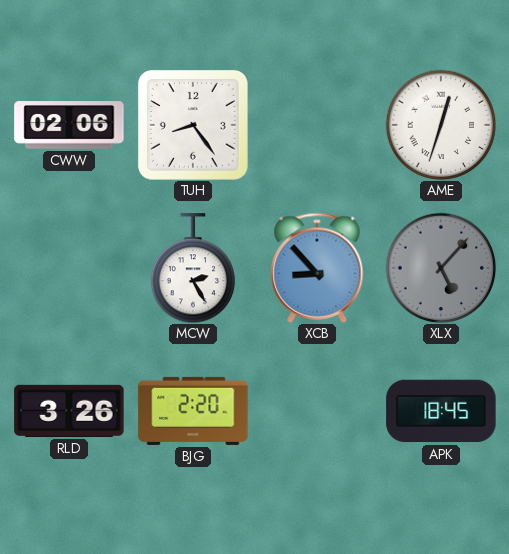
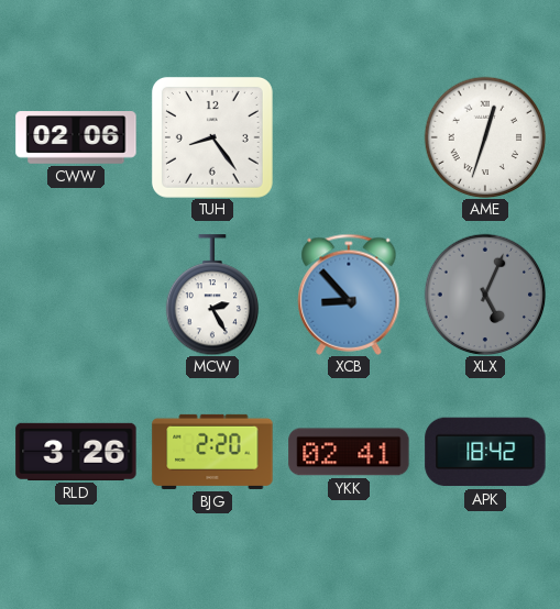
XLX: 5:07 -> 5:04 (485, 295)
YKK: none -> 02:41 (349, 452)
APK: 18:45 -> 18:42 (485, 452)
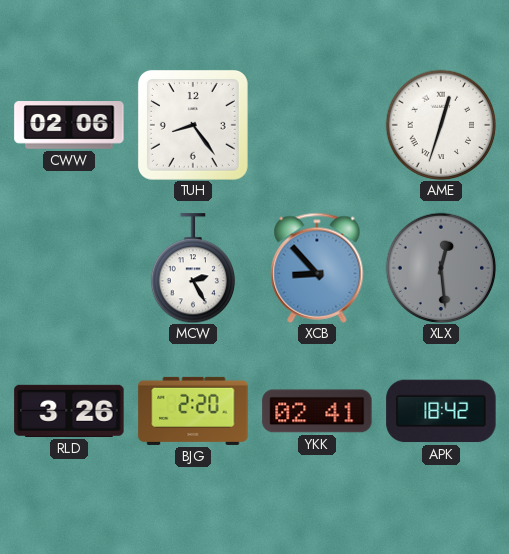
XLX: 5:04 -> 12:29 (441, 268)
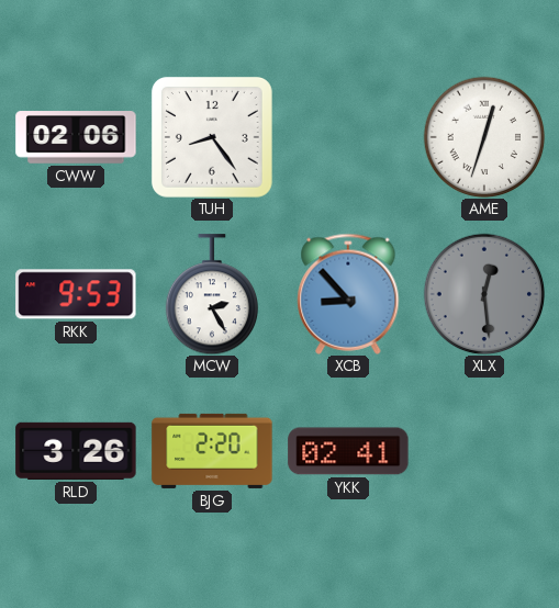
RKK: none -> 9:53 (76, 294)
APK: 18:42 -> none (441, 411)
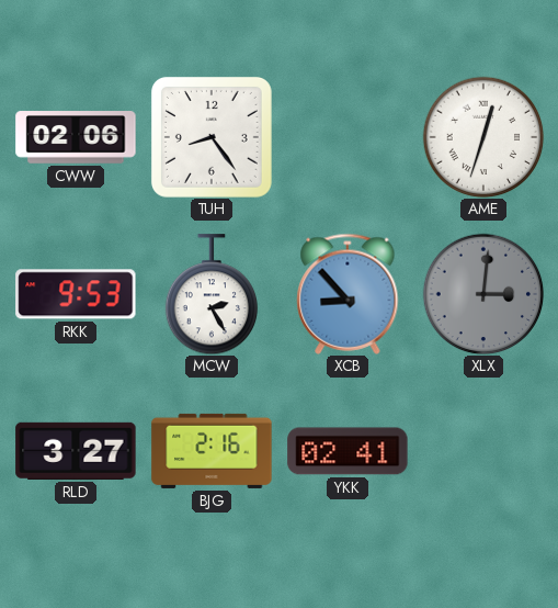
XLX: 12:29 -> 3:01 (483, 294)
RLD: 3:26 -> 3:27 (76, 451)
BJG: 2:20 -> 2:16 (212, 451)
